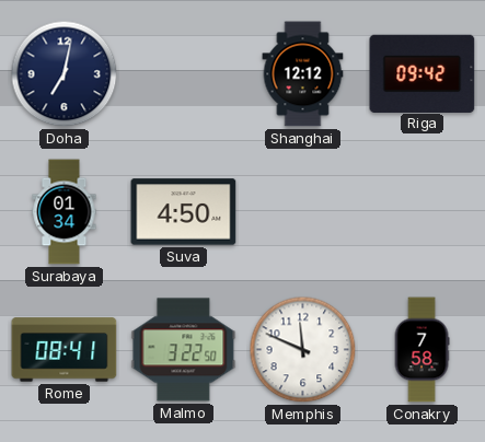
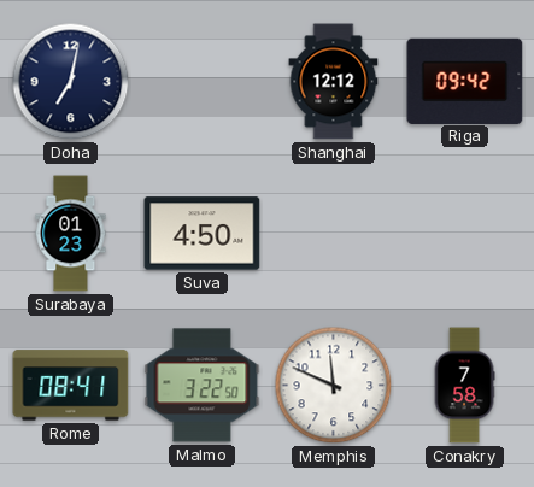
Surabaya: 01:34 -> 01:23 (71, 234)
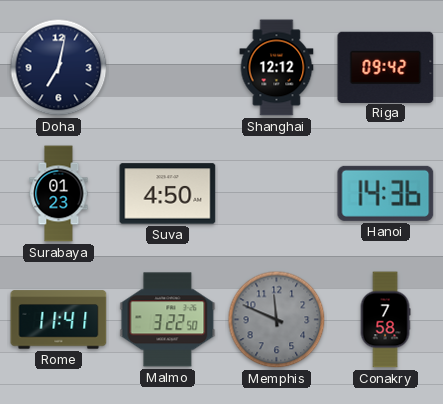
Hanoi: none -> 14:36 (386, 193)
Rome: 08:41 -> 11:41 (59, 320)
Memphis dial: white -> grey (277, 320)
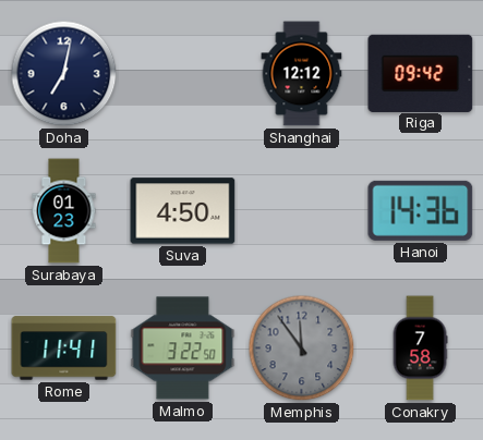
Memphis: 11:49 -> 11:54 (302, 349)
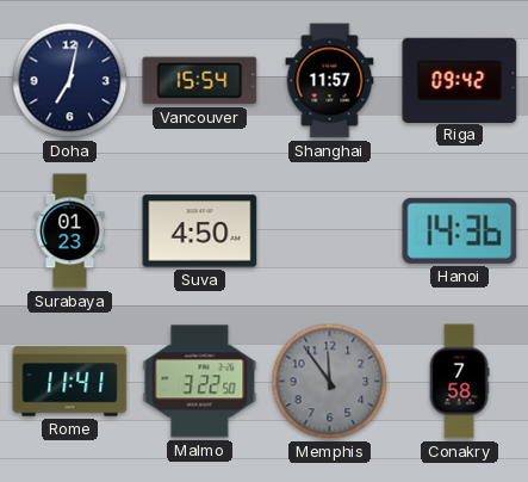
Vancouver: none -> 15:54 (200, 81)
Shanghai: 12:12 -> 11:57 (330, 81)
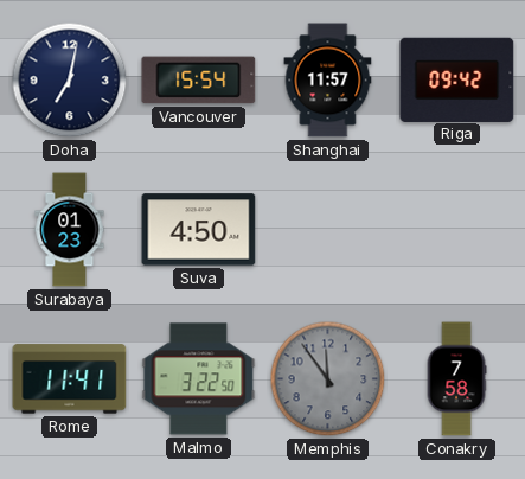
Hanoi: 14:36 -> none (460, 230)
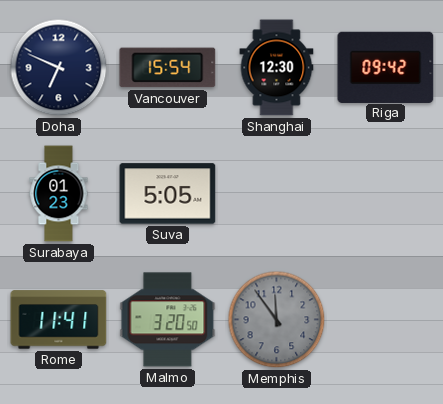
Doha: 7:02 -> 6:49 (59, 68)
Shanghai: 11:57 -> 12:30 (277, 68)
Suva: 4:50 -> 5:05 (168, 194)
Malmo: 3:22 -> 3:20 (168, 320)
Conakry: 7:58 -> none (456, 379)
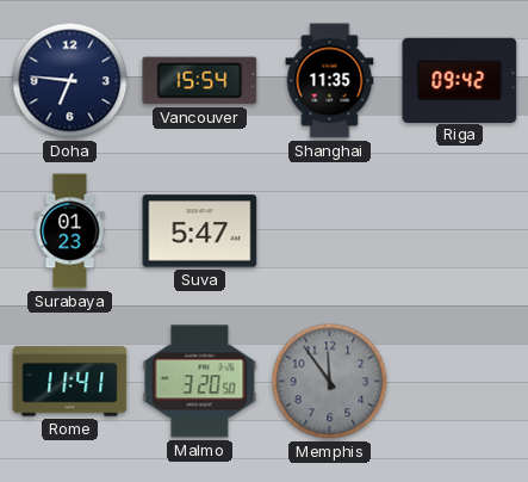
Doha: 6:49 -> 6:46 (70, 81)
Shanghai: 12:30 -> 11:35 (330, 81)
Suva: 5:05 -> 5:47 (200, 231)
